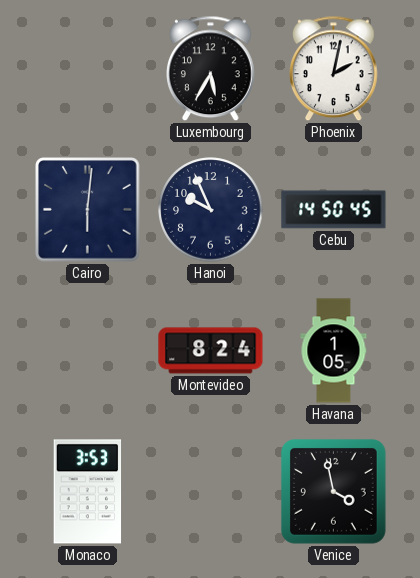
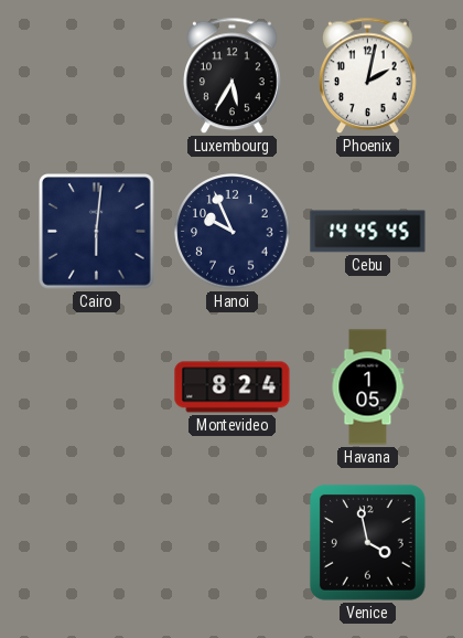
Cebu: 14:50 -> 14:45 (368, 232)
Monaco: 3:53 -> none (88, 492)
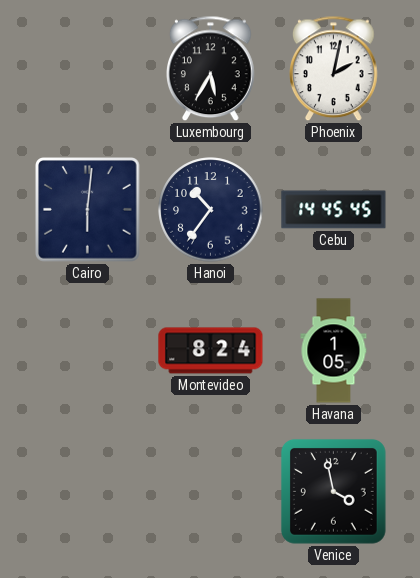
Hanoi: 9:56 -> 10:36 (211, 210)
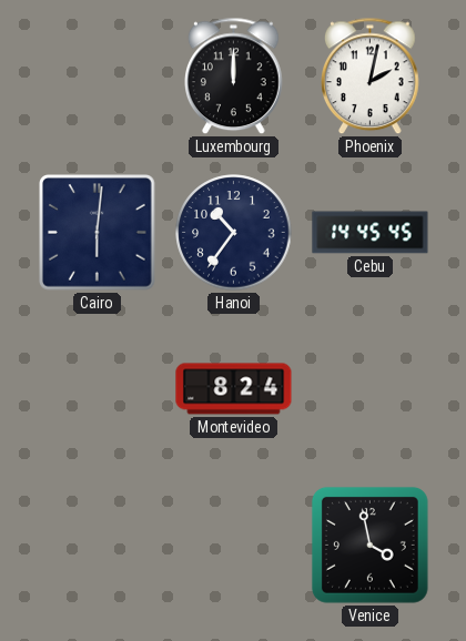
Luxembourg: 5:35 -> 12:00 (234, 77)
Havana: 1:05 -> none (334, 351)
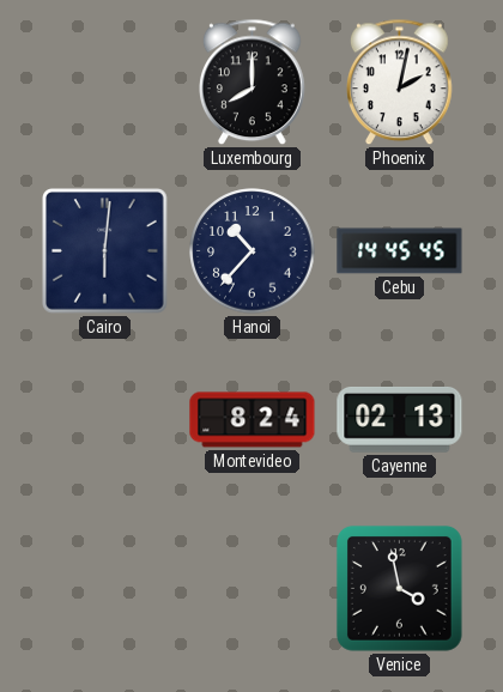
Luxembourg: 12:00 -> 8:00 (253, 83)
Hanoi: 10:36 -> 10:37 (253, 251)
Cayenne: none -> 02:13 (400, 420)
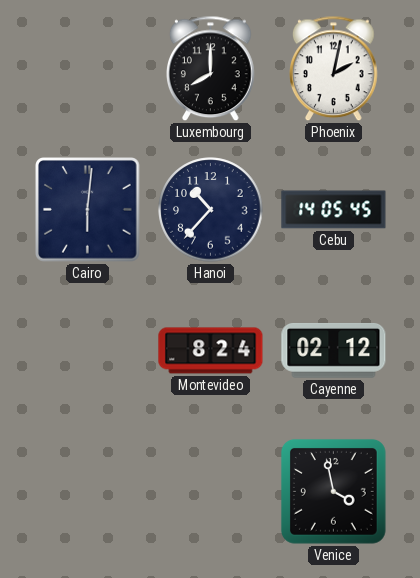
Cebu: 14:45 -> 14:05 (334, 210)
Cayenne: 02:13 -> 02:12 (334, 351)
